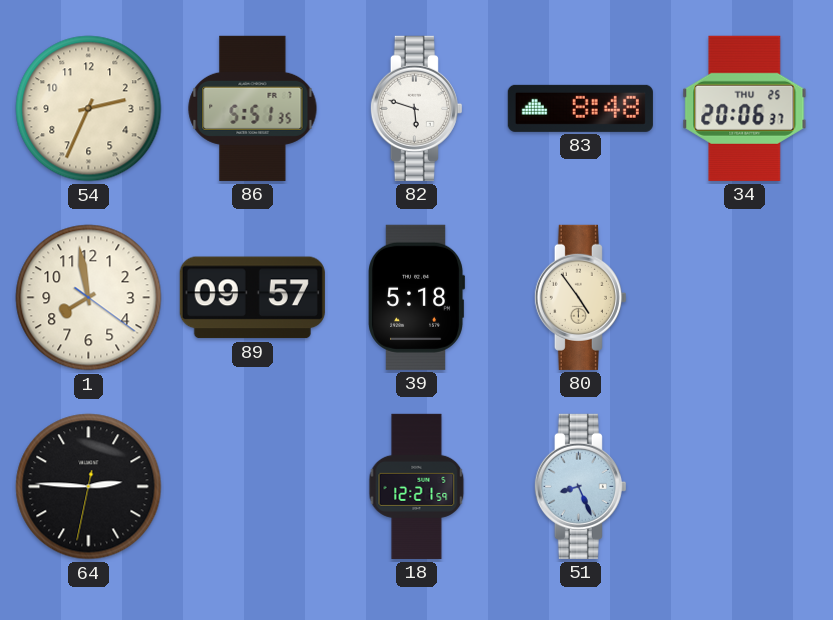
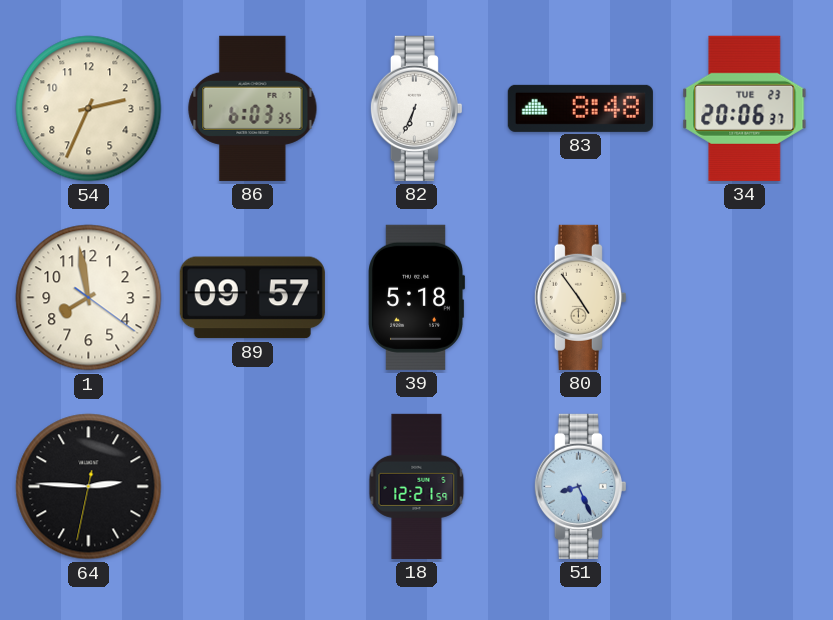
86: 5:51 -> 6:03 (253, 108)
82: 5:48 -> 6:34 (416, 108)
34 date: THU 25 -> TUE 23 (745, 108)
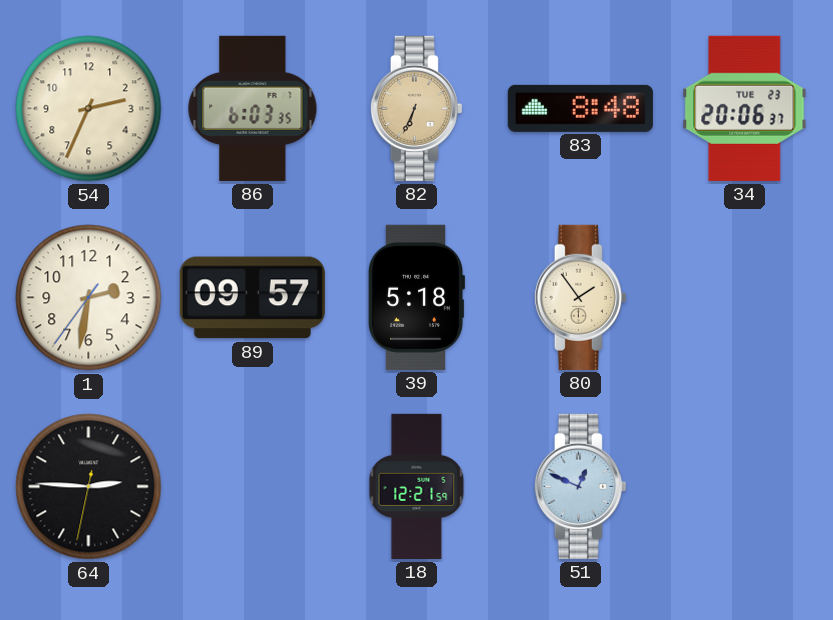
82 dial: white -> champagne (416, 108)
1: 7:58 -> 2:31 (89, 298)
80: 4:54 -> 1:54 (580, 297)
51: 8:26 -> 12:49 (580, 486)
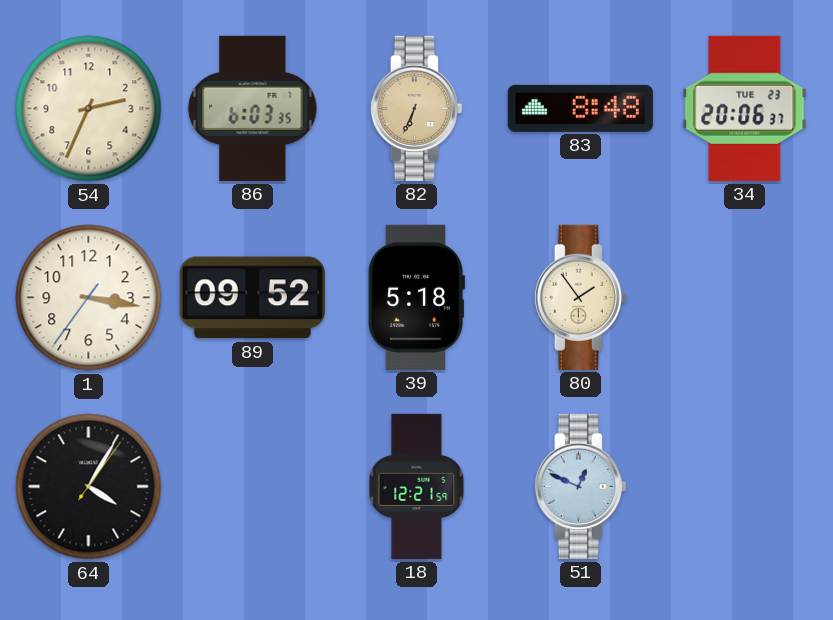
1: 2:31 -> 3:16 (89, 298)
89: 09:57 -> 09:52 (252, 298)
64: 2:45 -> 4:05 (89, 487)
